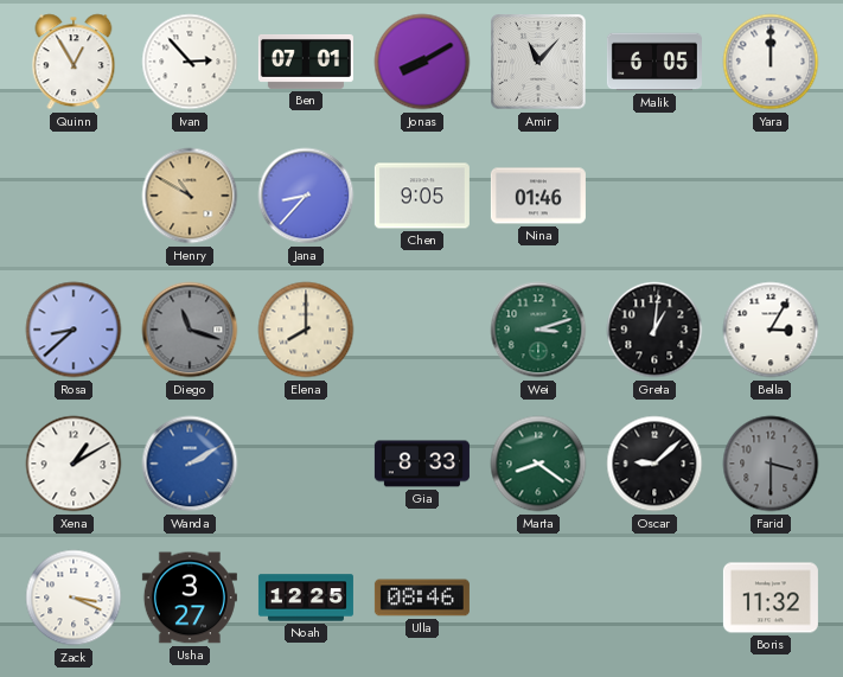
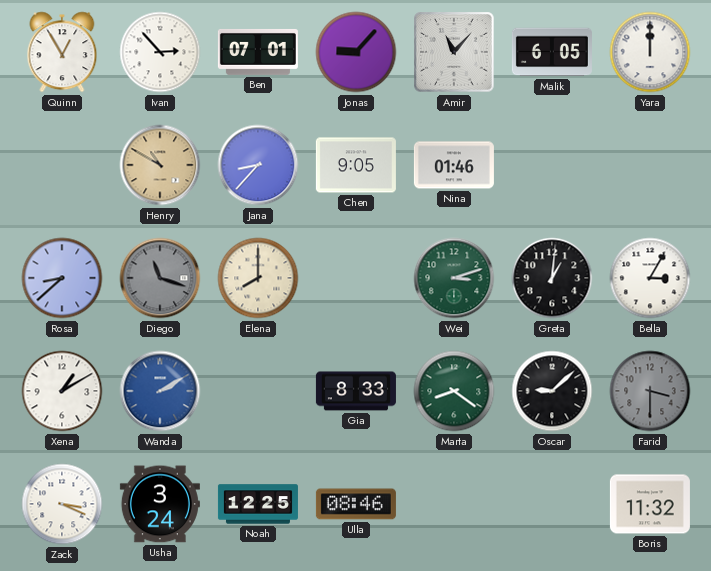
Jonas: 8:10 -> 9:07 (356, 52)
Usha: 3:27 -> 3:24 (160, 504)
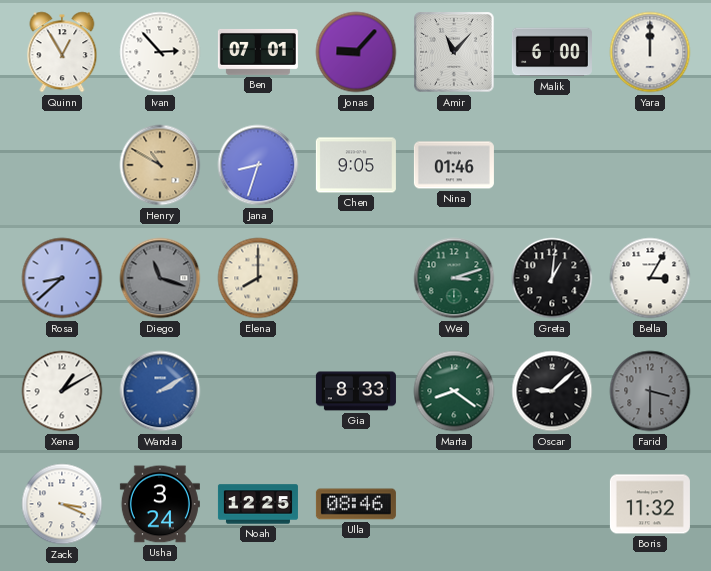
Malik: 6:05 -> 6:00 (552, 52)
Jana: 8:37 -> 8:33 (258, 165)
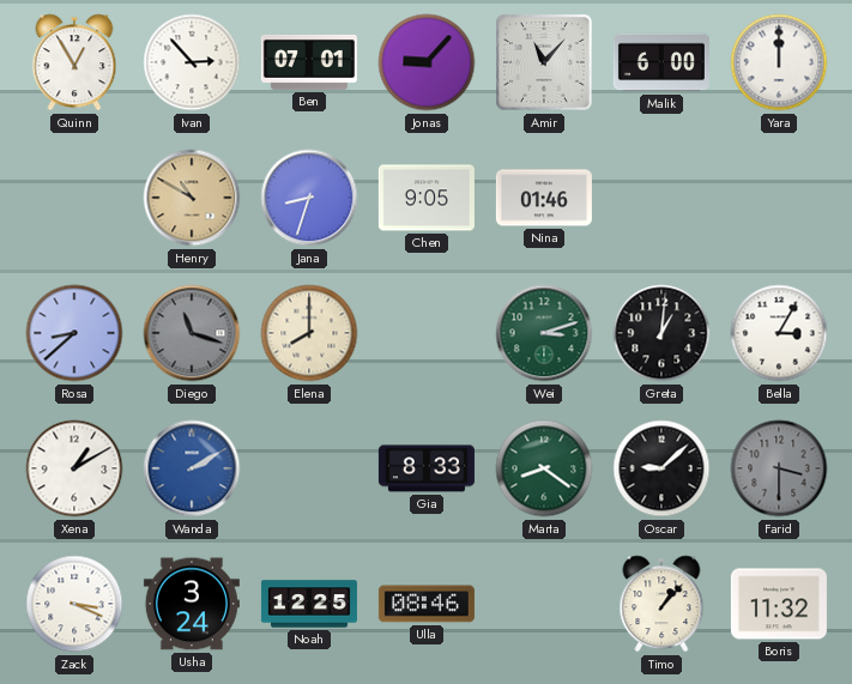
Timo: none -> 1:07 (661, 604)
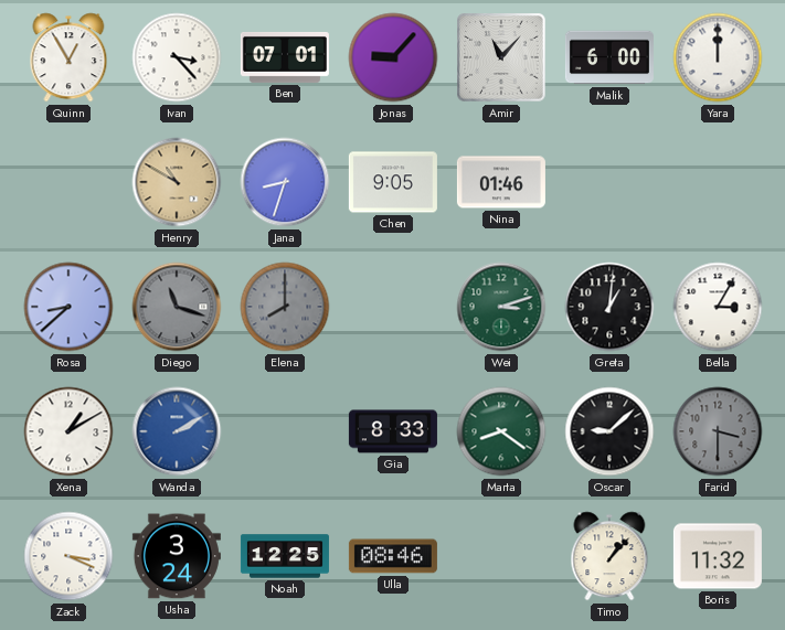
Ivan: 2:53 -> 3:23 (177, 57)
Elena dial: cream -> grey (285, 307)
